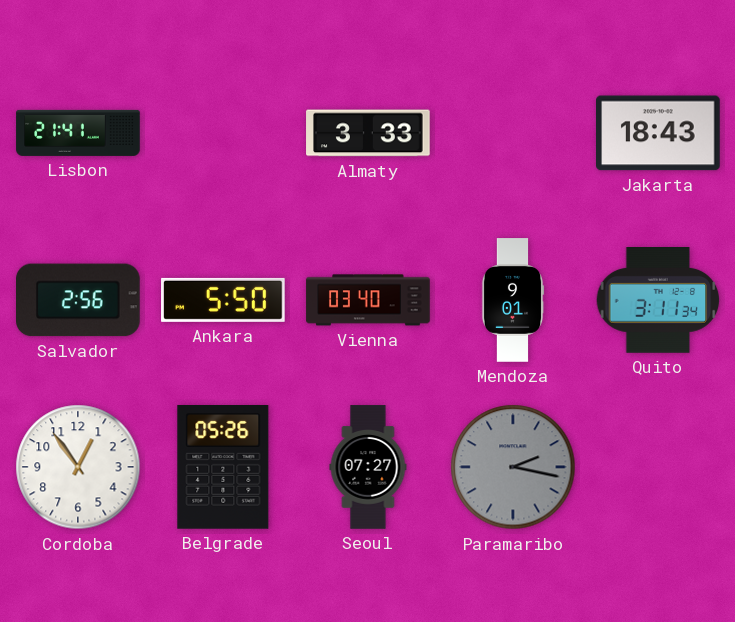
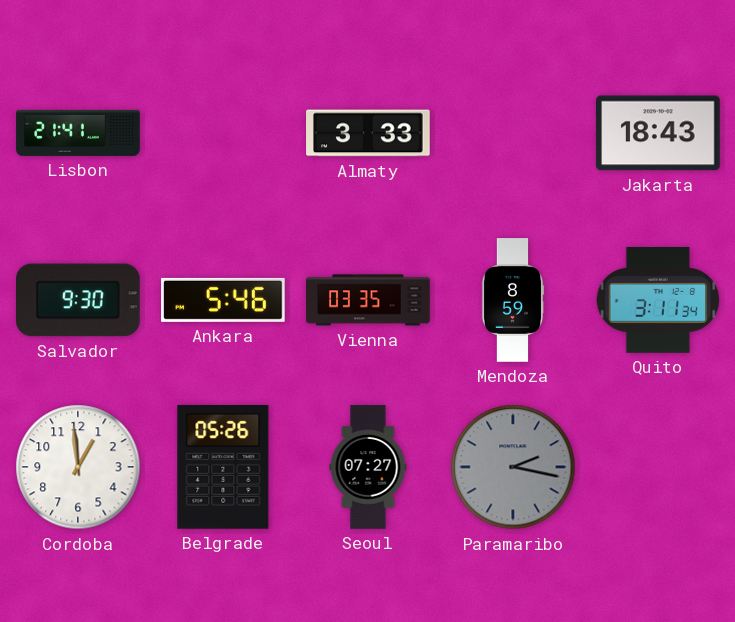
Salvador: 2:56 -> 9:30 (79, 300)
Ankara: 5:50 -> 5:46 (223, 300)
Vienna: 03:40 -> 03:35 (368, 300)
Mendoza: 9:01 -> 8:59 (513, 300)
Cordoba: 12:54 -> 12:59 (78, 467)
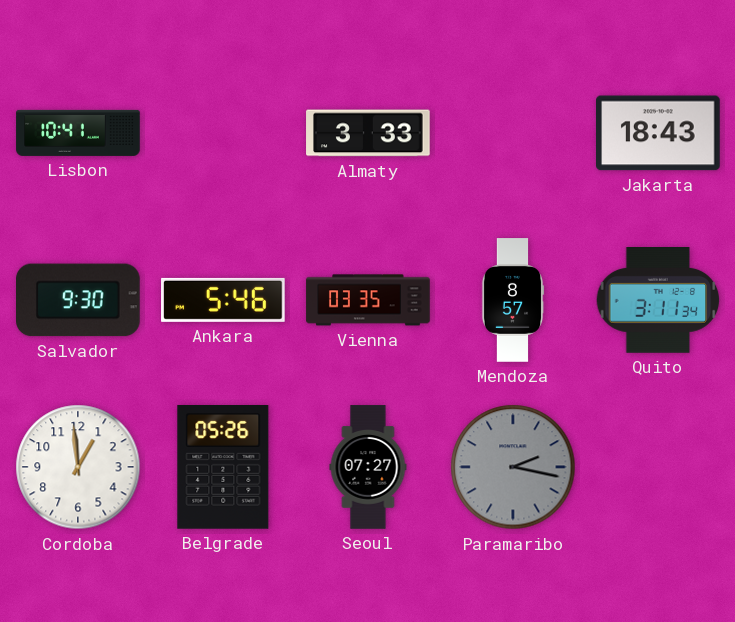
Lisbon: 21:41 -> 10:41 (78, 133)
Mendoza: 8:59 -> 8:57 (513, 300)
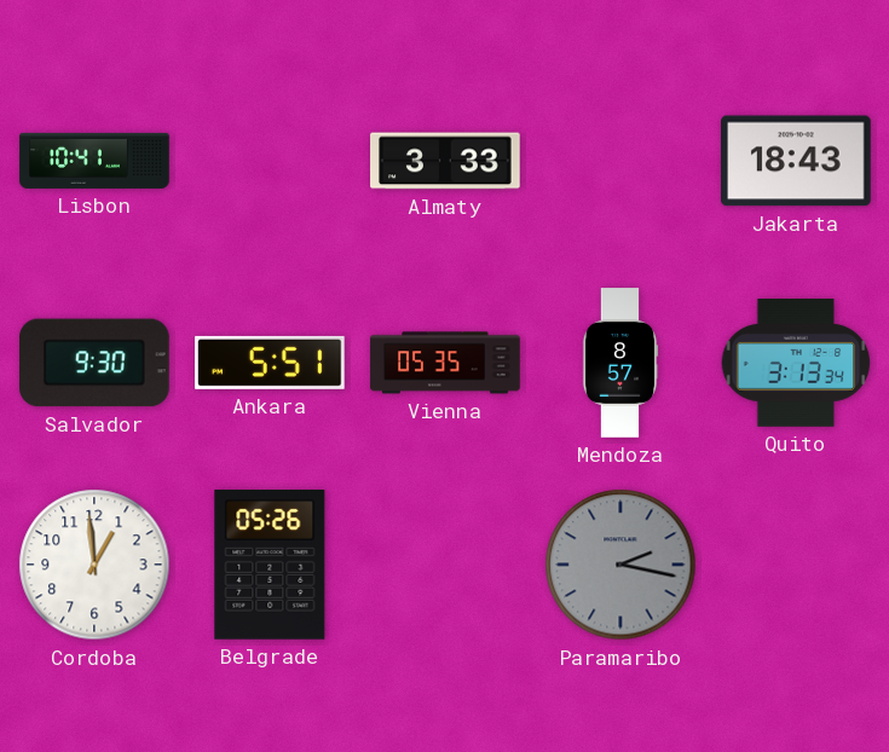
Ankara: 5:46 -> 5:51 (270, 363)
Vienna: 03:35 -> 05:35 (445, 363)
Quito: 3:11 -> 3:13 (796, 364)
Seoul: 07:27 -> none (368, 467)
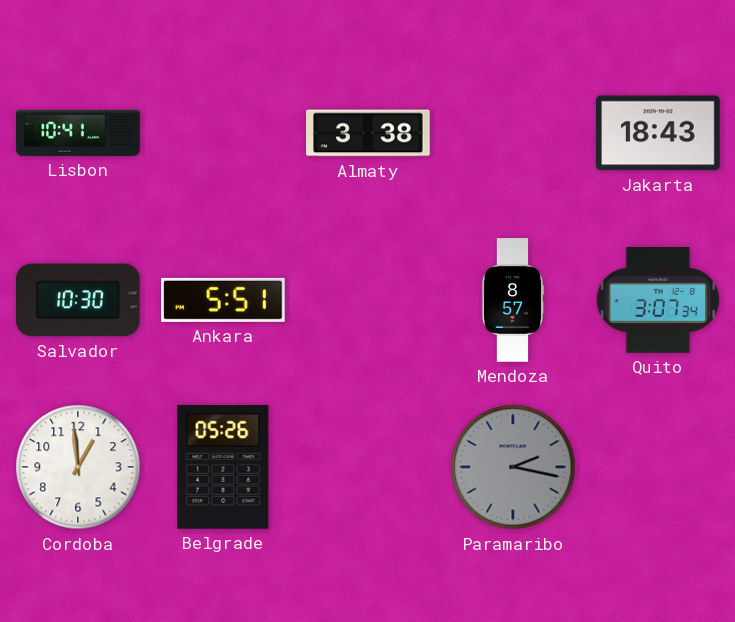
Almaty: 3:33 -> 3:38 (368, 133)
Salvador: 9:30 -> 10:30 (79, 300)
Vienna: 05:35 -> none (445, 363)
Quito: 3:13 -> 3:07 (658, 301)
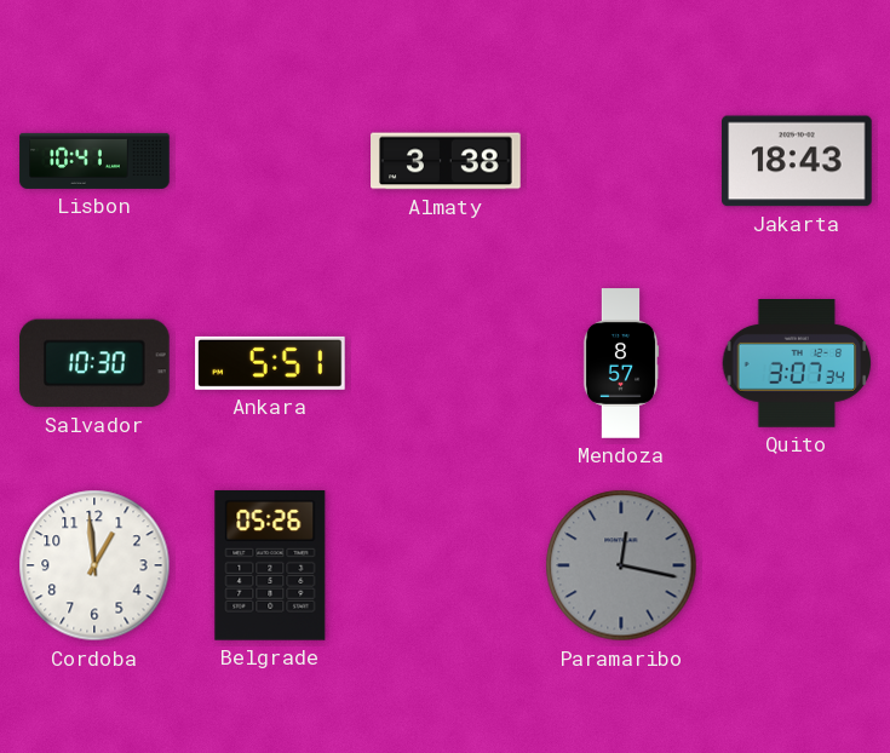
Paramaribo: 2:17 -> 12:17 (621, 565)
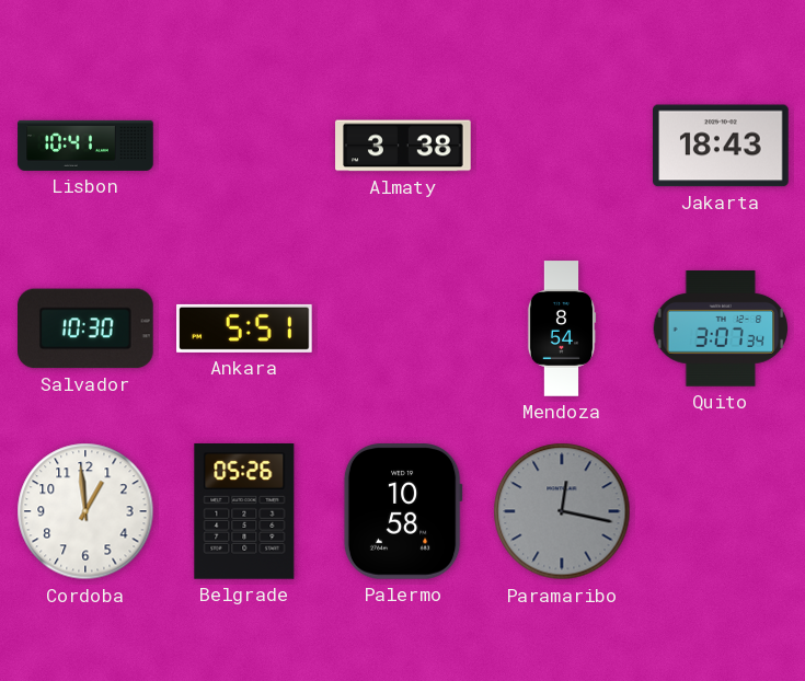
Mendoza: 8:57 -> 8:54 (562, 328)
Palermo: none -> 10:58 (403, 512)
